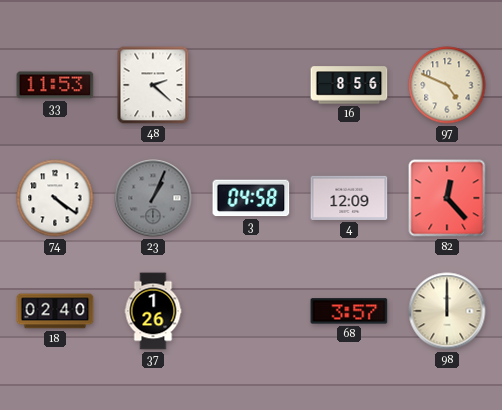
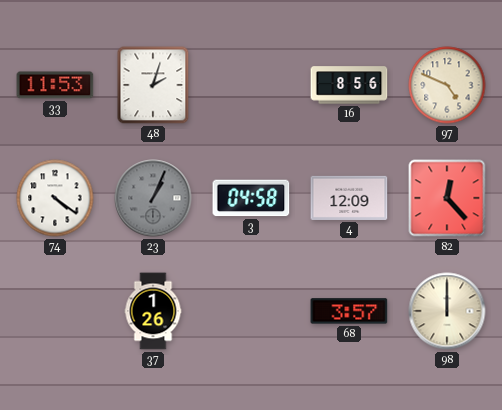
48: 2:22 -> 2:03 (153, 85)
18: 02:40 -> none (55, 311)
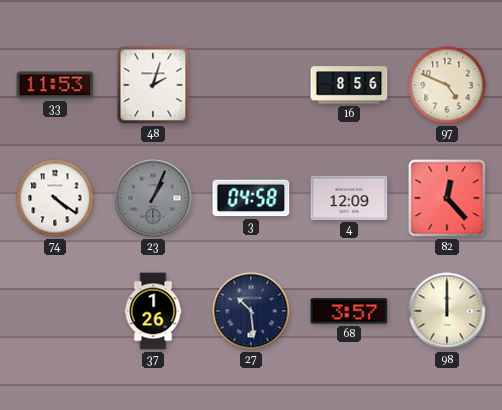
27: none -> 10:29 (251, 311)
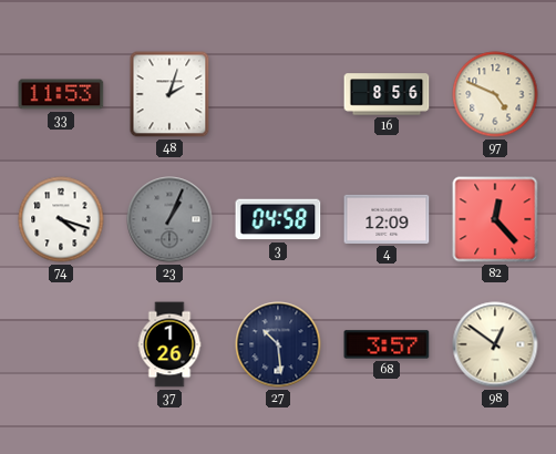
74: 4:21 -> 4:18 (61, 219)
98: 12:00 -> 12:51 (495, 344)
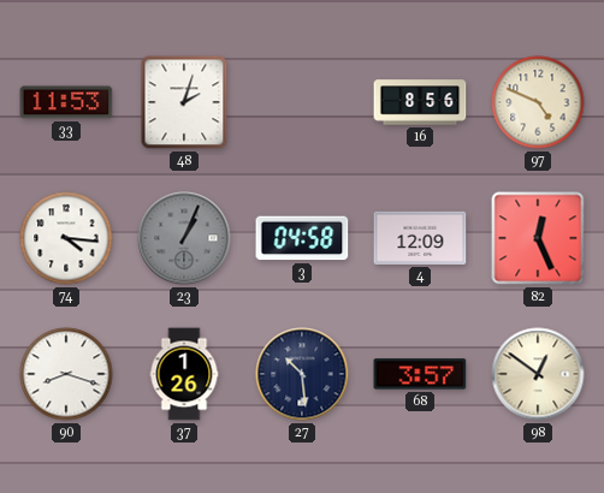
74: 4:18 -> 4:16 (66, 238)
82: 12:23 -> 12:26 (538, 238)
90: none -> 8:18 (66, 374)
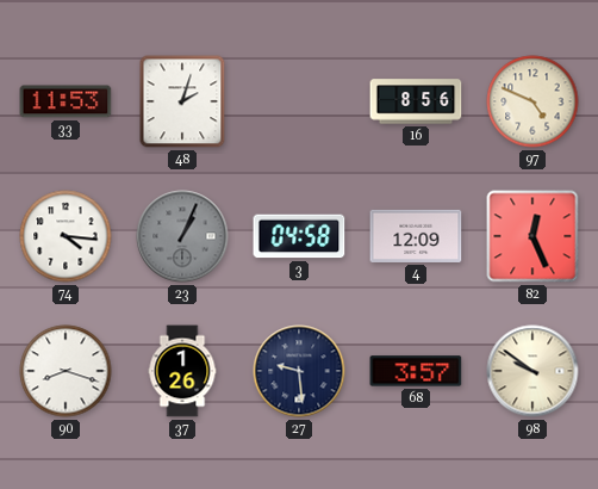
27: 10:29 -> 9:29 (299, 371)
98: 12:51 -> 9:51 (532, 371)
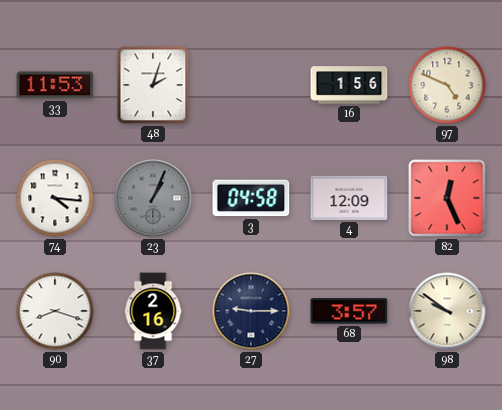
16: 8:56 -> 1:56 (349, 85)
37: 1:26 -> 2:16 (153, 311)
27: 9:29 -> 9:15 (251, 311)
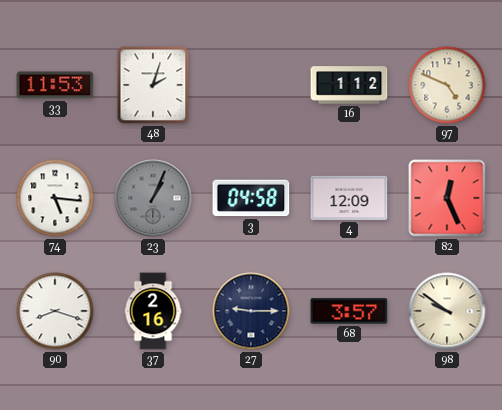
16: 1:56 -> 1:12 (349, 85)
74: 4:16 -> 5:16 (55, 198)
